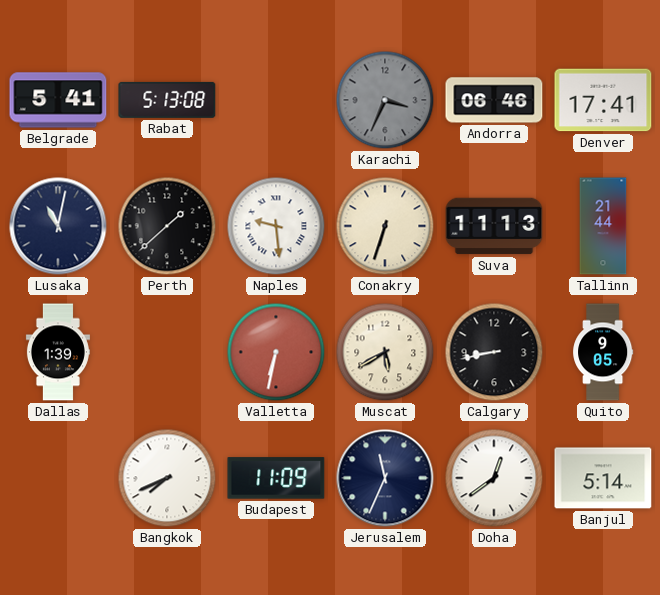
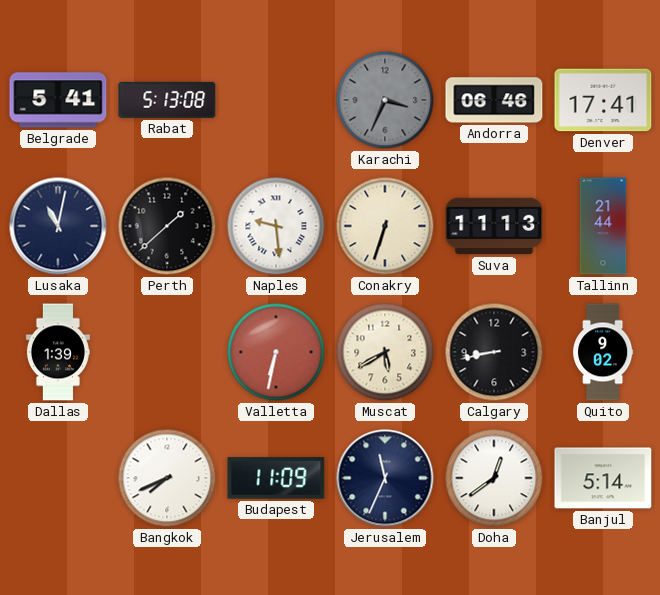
Quito: 9:05 -> 9:02 (604, 352)
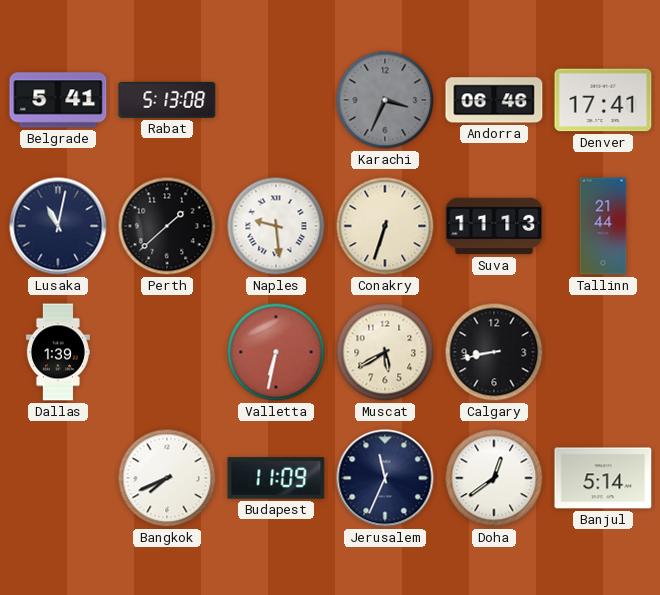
Quito: 9:02 -> none (604, 352)
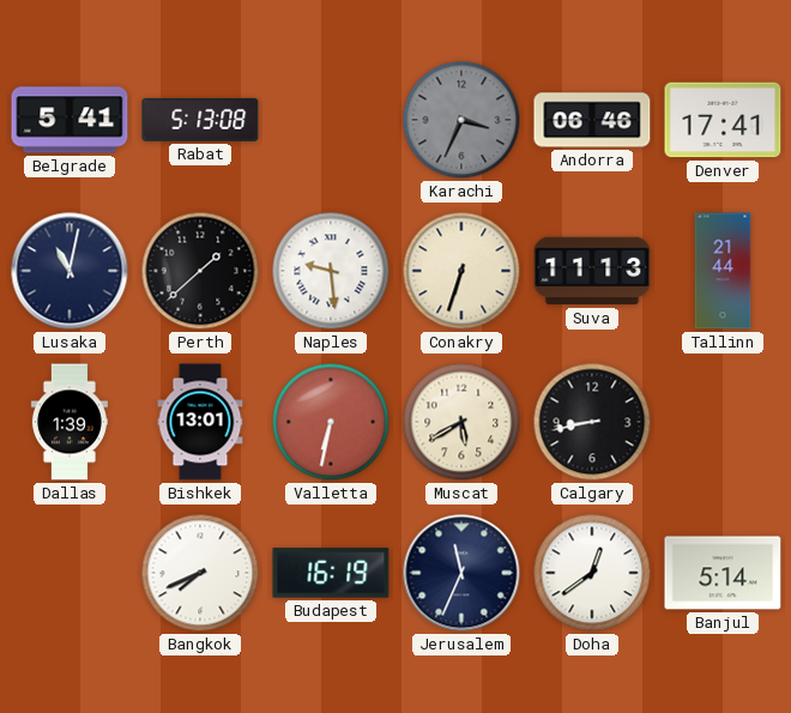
Bishkek: none -> 13:01 (200, 422)
Budapest: 11:09 -> 16:19 (331, 573)
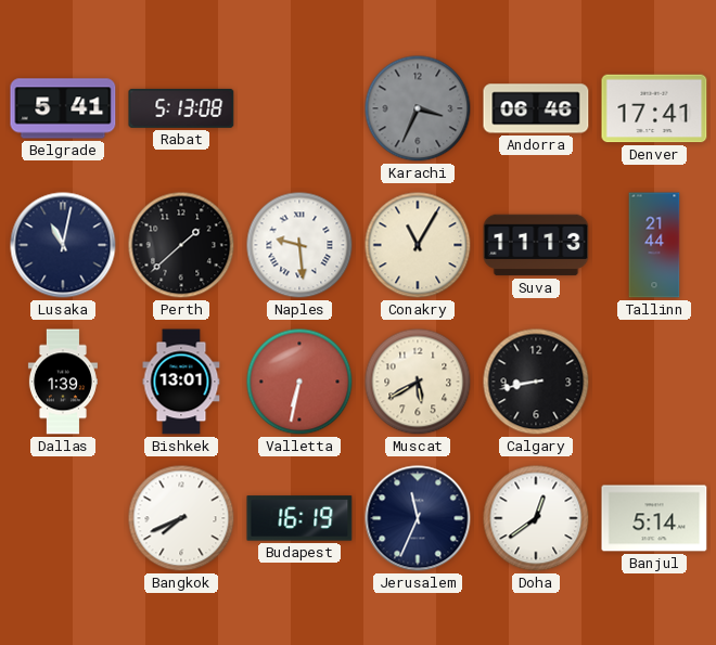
Conakry: 6:33 -> 11:05 (418, 245)
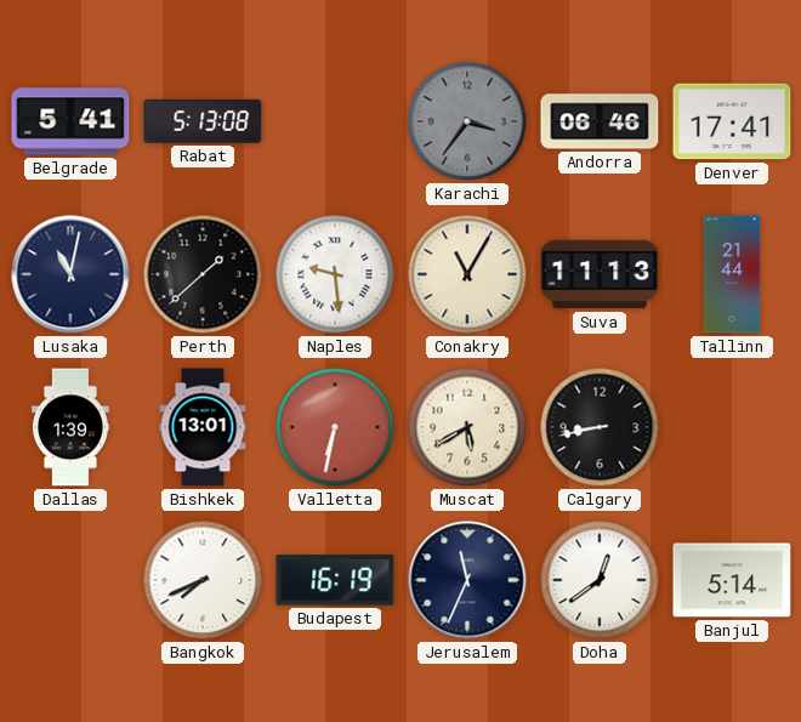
Karachi: 3:34 -> 3:36 (467, 121)
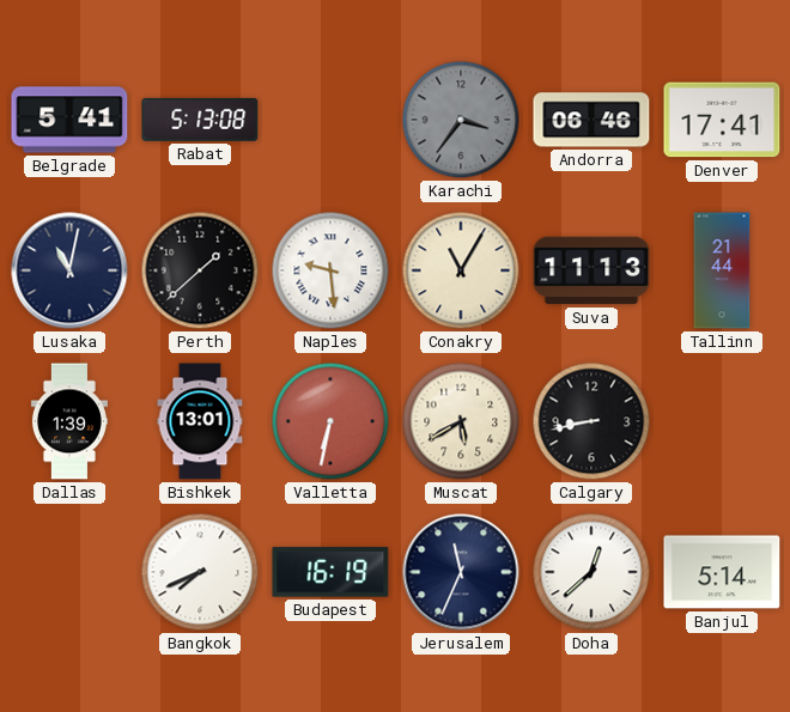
Doha: 12:39 -> 12:38 (591, 572)
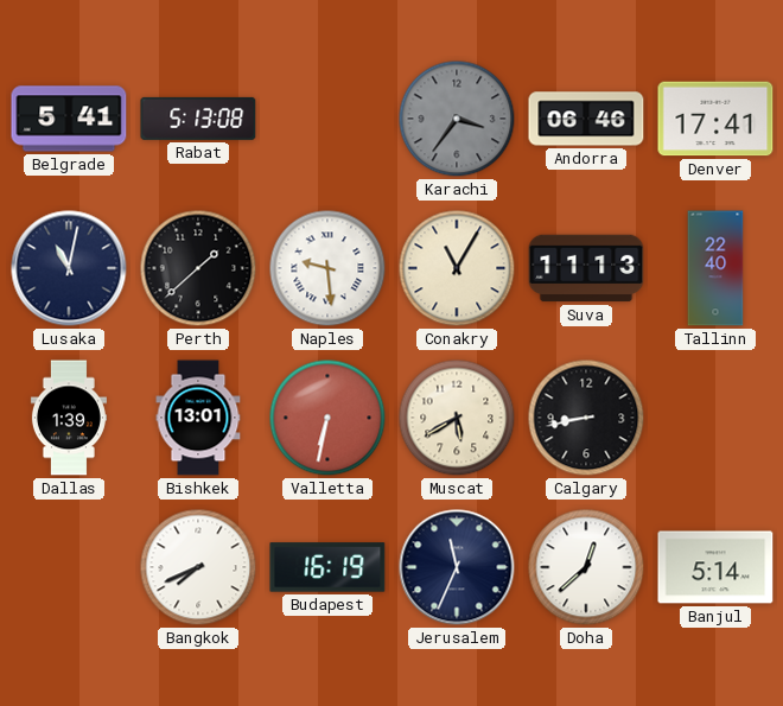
Tallinn: 21:44 -> 22:40 (715, 268)
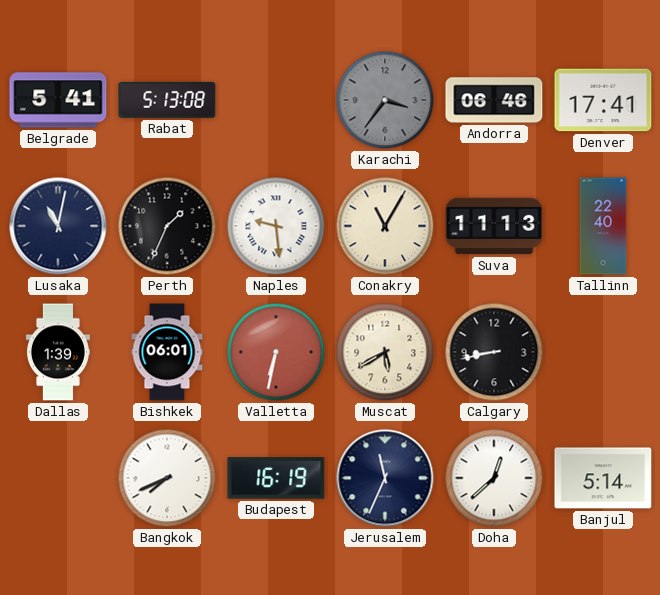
Perth: 1:38 -> 1:34 (167, 226)
Bishkek: 13:01 -> 06:01 (167, 352)
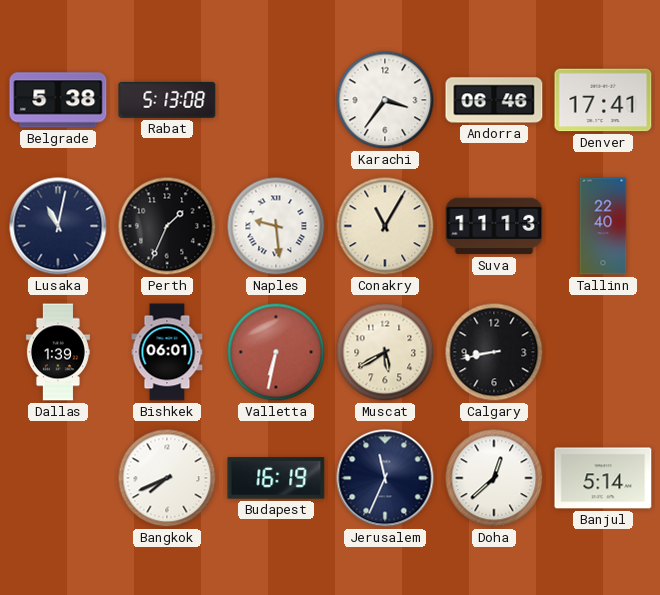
Belgrade: 5:41 -> 5:38 (58, 100)
Karachi dial: grey -> white (385, 100)
